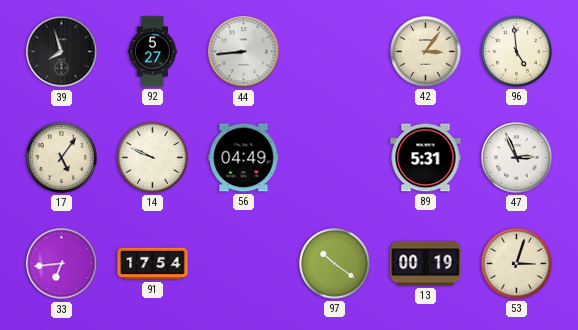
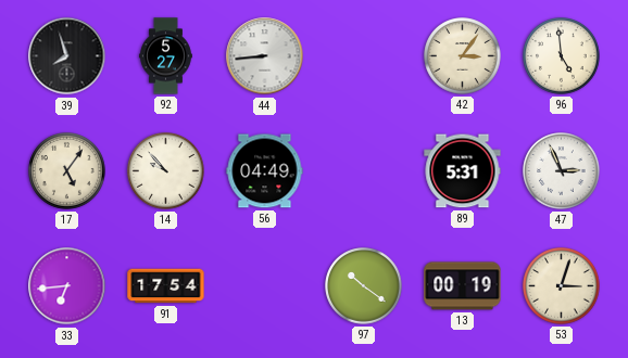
14: 9:49 -> 9:53 (166, 171)
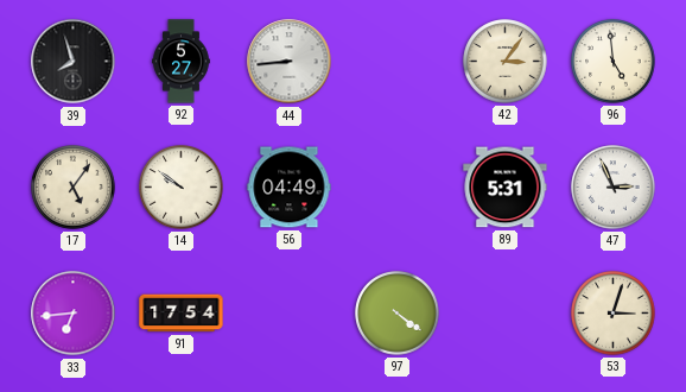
14: 9:53 -> 9:51 (182, 188)
97: 10:21 -> 4:21 (398, 314)
13: 00:19 -> none (463, 286)
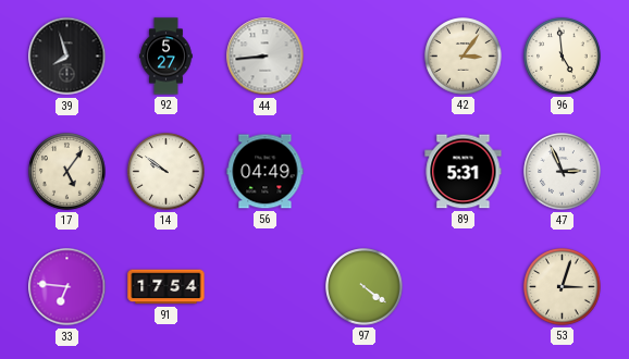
33: 6:44 -> 6:46 (67, 287)
